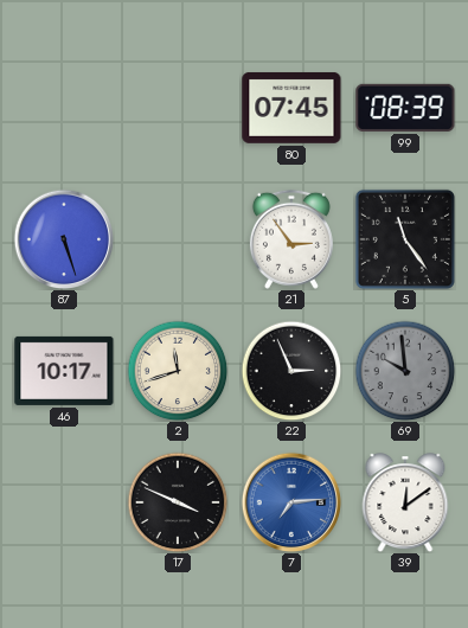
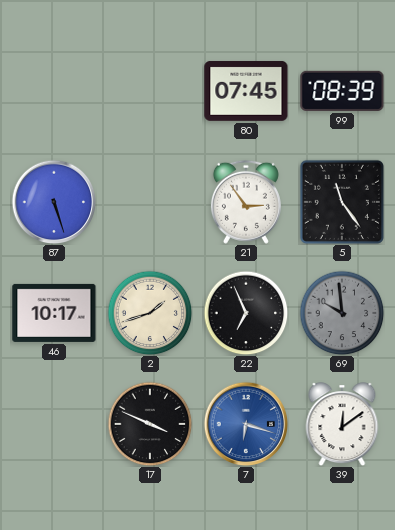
2: 11:42 -> 1:42 (150, 313)
22: 2:56 -> 6:56 (246, 313)
7: 7:14 -> 6:18 (246, 424)
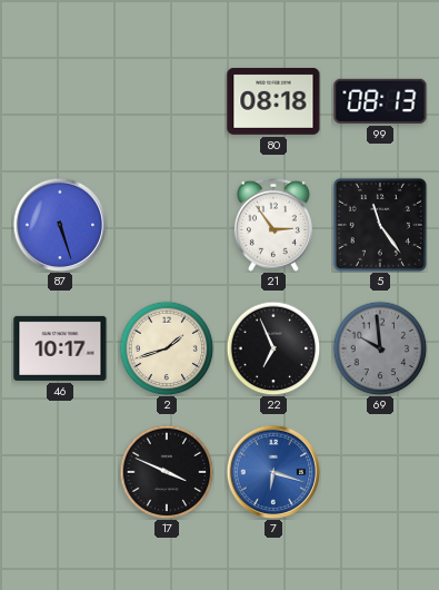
80: 07:45 -> 08:18 (273, 101)
99: 08:39 -> 08:13 (380, 101)
39: 12:09 -> none (342, 424)
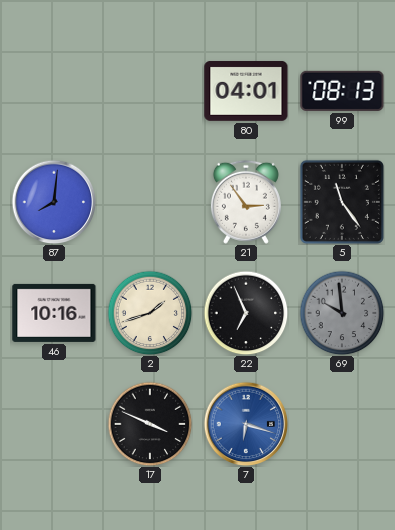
80: 08:18 -> 04:01 (246, 91)
87: 5:27 -> 8:01 (54, 202)
46: 10:17 -> 10:16 (54, 313)
